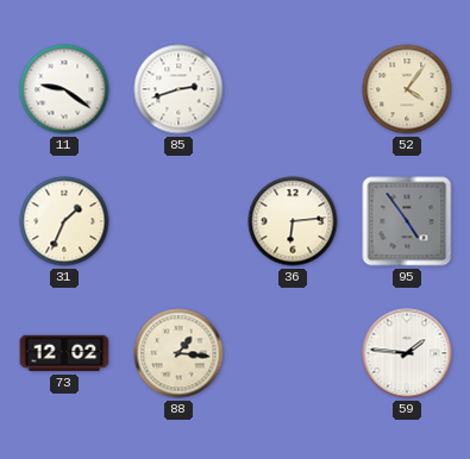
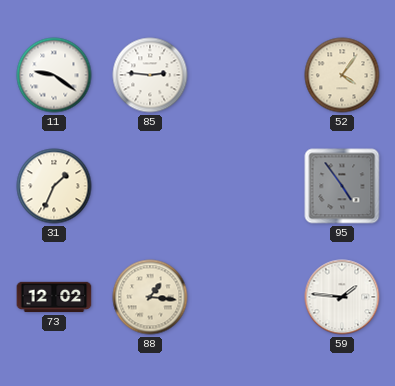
85: 2:42 -> 2:46 (150, 75)
36: 6:14 -> none (293, 221)
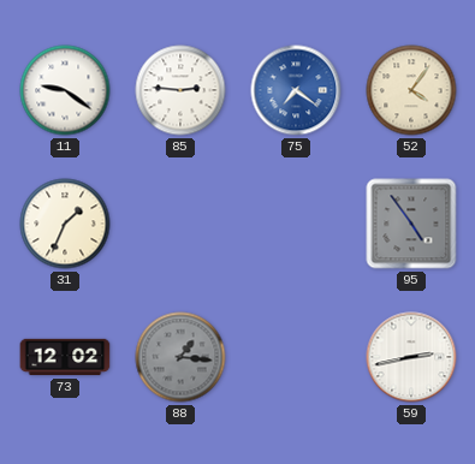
75: none -> 7:21 (296, 90)
88 dial: cream -> grey (180, 357)
59: 1:46 -> 2:43 (411, 357)
